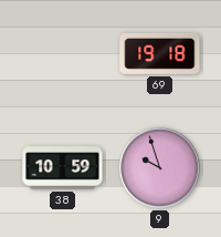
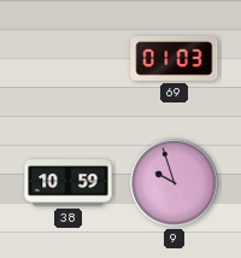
69: 19:18 -> 01:03 (175, 58)
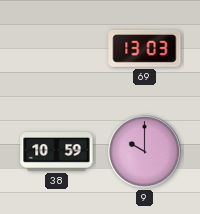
69: 01:03 -> 13:03 (145, 48)
9: 9:57 -> 10:00 (145, 152)
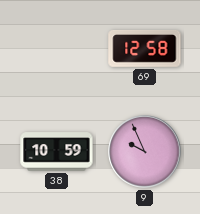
69: 13:03 -> 12:58 (145, 48)
9: 10:00 -> 9:56 (145, 152)
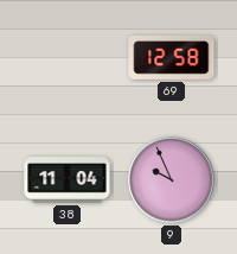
38: 10:59 -> 11:04 (68, 180)
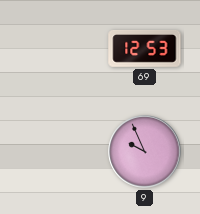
69: 12:58 -> 12:53 (145, 48)
38: 11:04 -> none (68, 180)
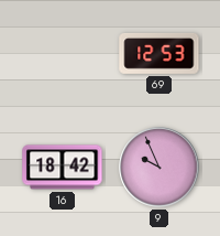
16: none -> 18:42 (63, 168)
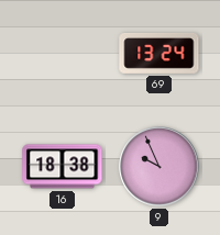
69: 12:53 -> 13:24 (159, 53)
16: 18:42 -> 18:38 (63, 167)
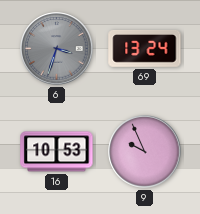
6: none -> 3:33 (57, 49)
16: 18:38 -> 10:53 (57, 152)
